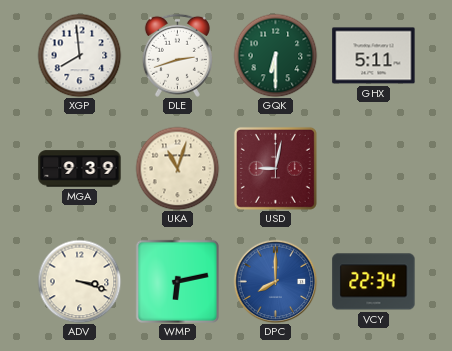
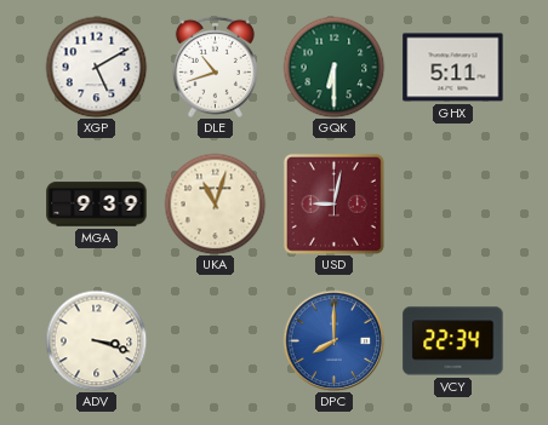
XGP: 7:59 -> 5:10 (96, 67)
DLE: 2:42 -> 10:42 (215, 67)
WMP: 6:13 -> none (177, 281)
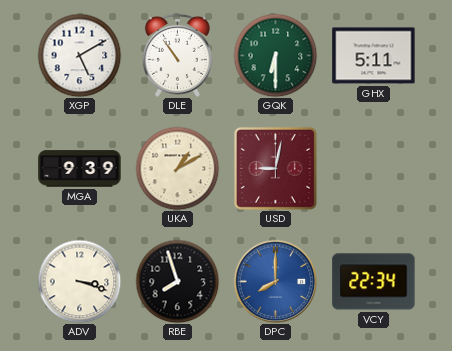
DLE: 10:42 -> 10:54 (177, 55)
UKA: 11:03 -> 1:10 (177, 168)
RBE: none -> 7:57 (177, 281)
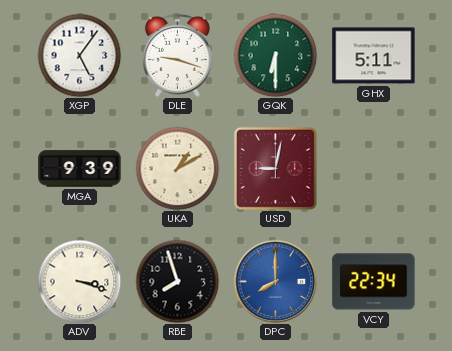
XGP: 5:10 -> 5:06 (79, 55)
DLE: 10:54 -> 9:18 (177, 55)
